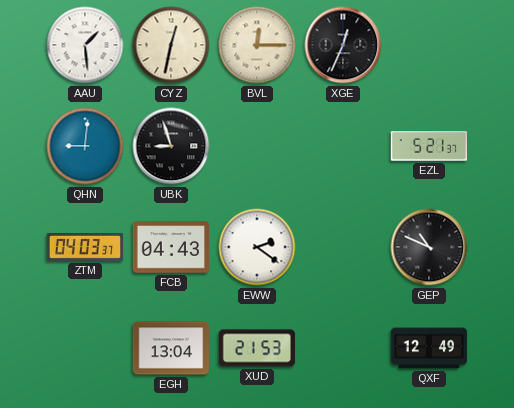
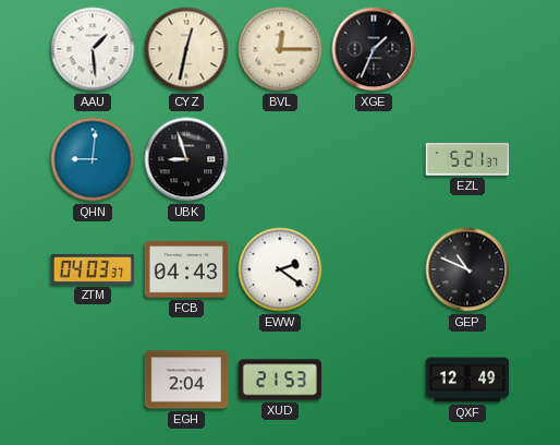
XGE: 12:34 -> 1:34 (374, 49)
EGH: 13:04 -> 2:04 (185, 380)
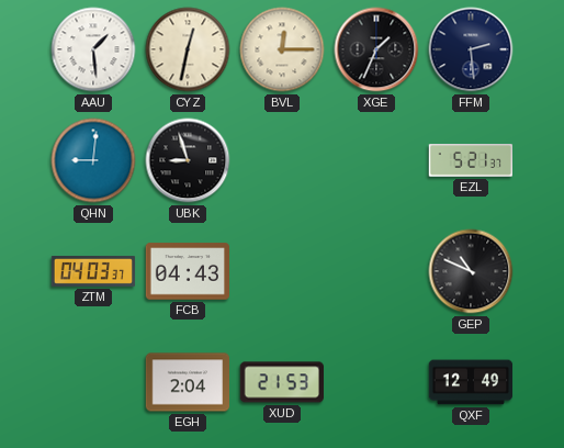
FFM: none -> 2:29 (471, 49)
EWW: 2:21 -> none (280, 269)
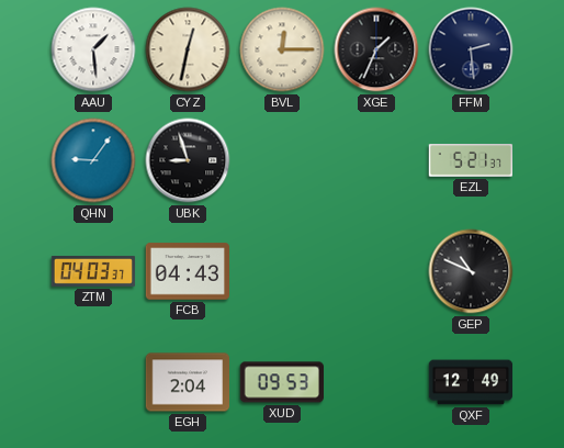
QHN: 9:01 -> 9:06 (93, 160)
XUD: 21:53 -> 09:53 (282, 382)
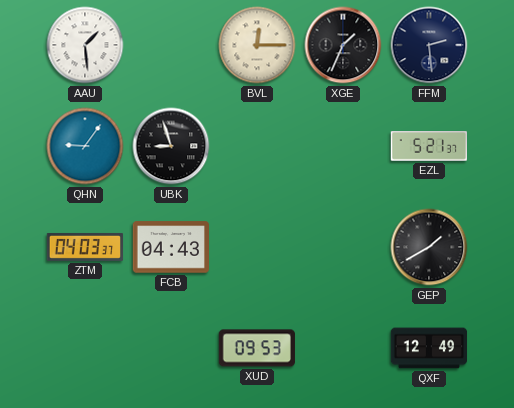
CYZ: 12:32 -> none (188, 49)
GEP: 10:49 -> 1:40 (429, 247)
EGH: 2:04 -> none (187, 382)
